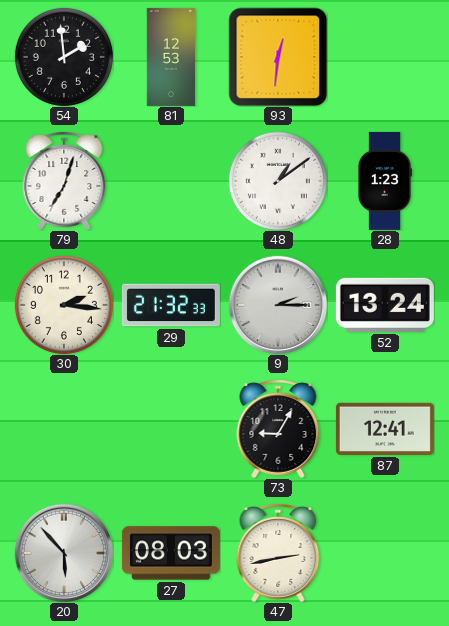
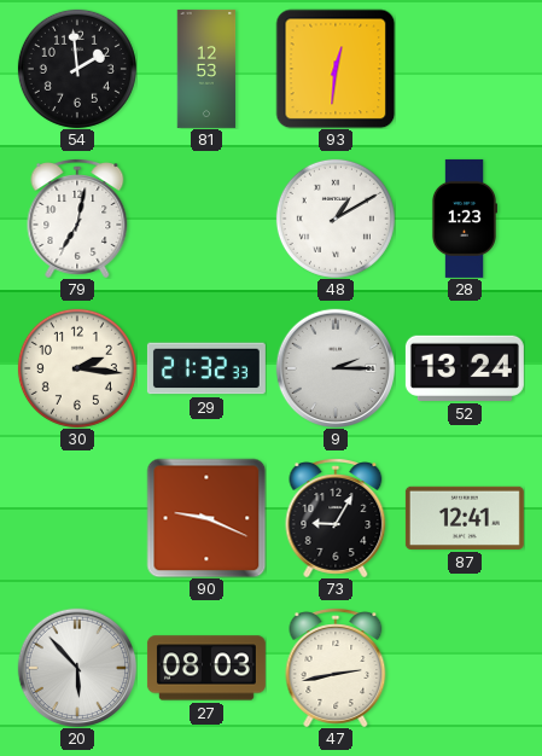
79: 7:03 -> 7:02 (77, 219)
48: 1:09 -> 1:10 (336, 219)
90: none -> 9:19 (206, 518)
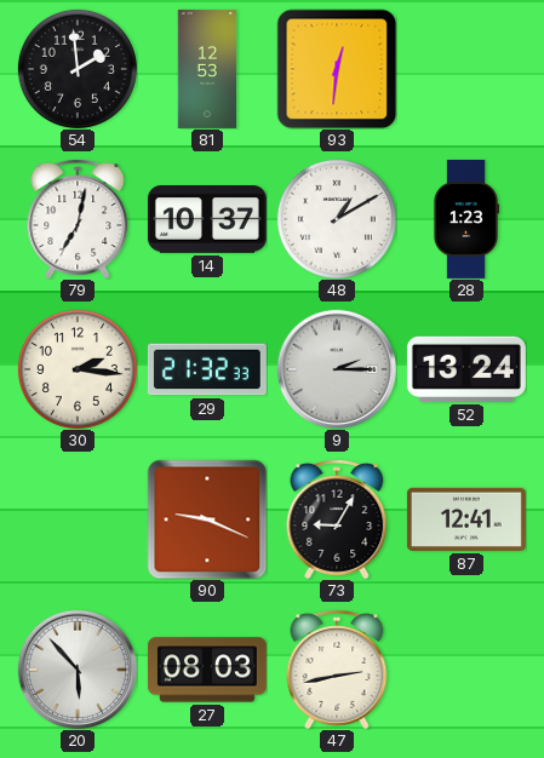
14: none -> 10:37 (207, 219)
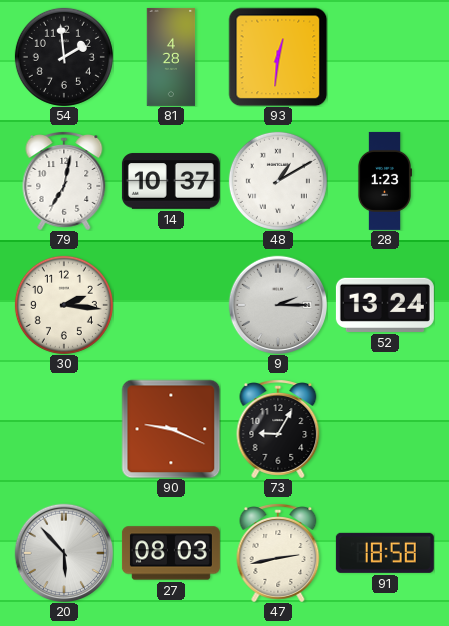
81: 12:53 -> 4:28 (171, 57)
29: 21:32 -> none (207, 369)
87: 12:41 -> none (466, 519)
91: none -> 18:58 (385, 553)
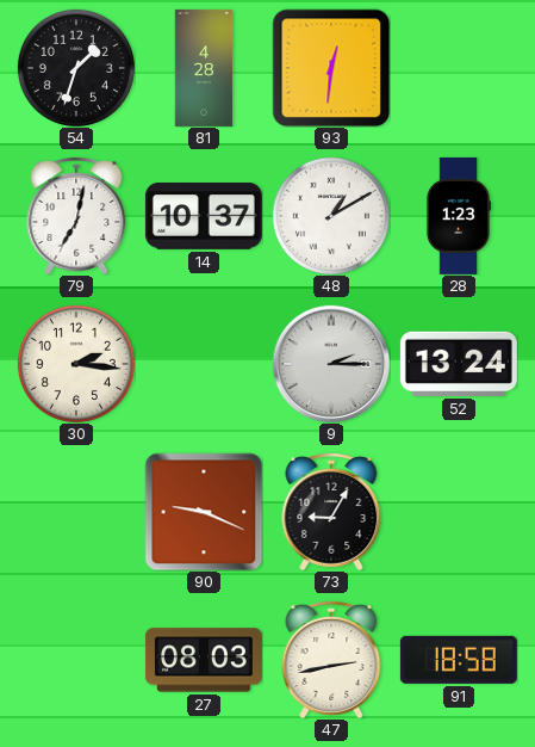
54: 1:59 -> 1:33 (76, 68)
20: 5:53 -> none (63, 552)
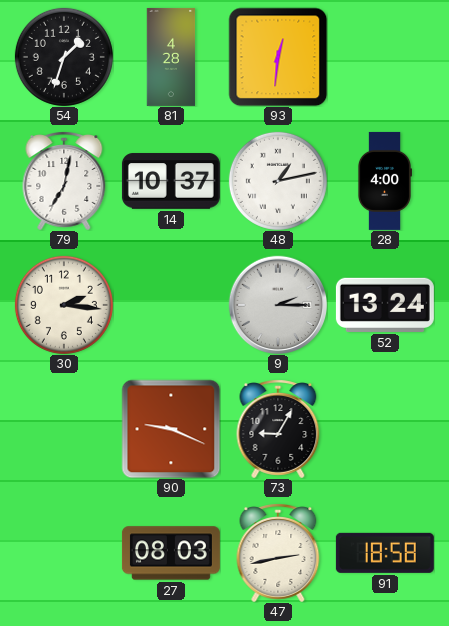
48: 1:10 -> 1:13 (278, 181)
28: 1:23 -> 4:00 (384, 181)
